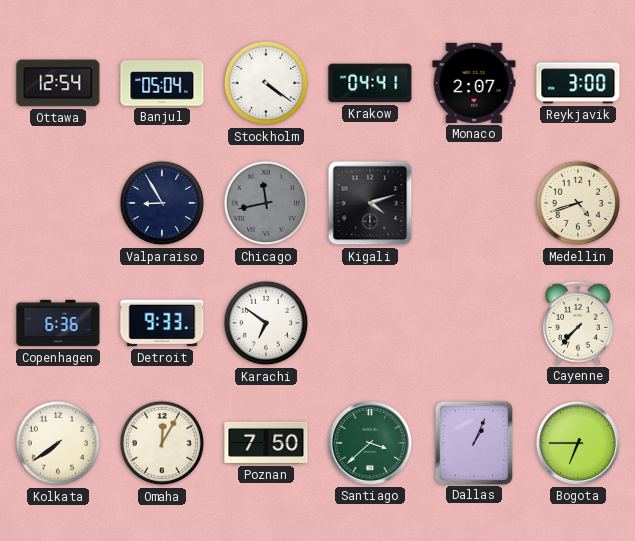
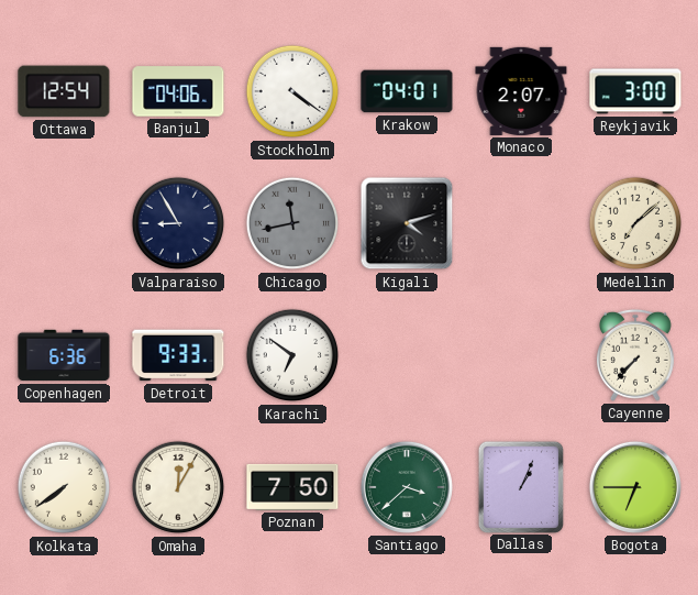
Banjul: 05:04 -> 04:06 (178, 91)
Krakow: 04:41 -> 04:01 (407, 91)
Medellin: 4:42 -> 7:08 (635, 223)
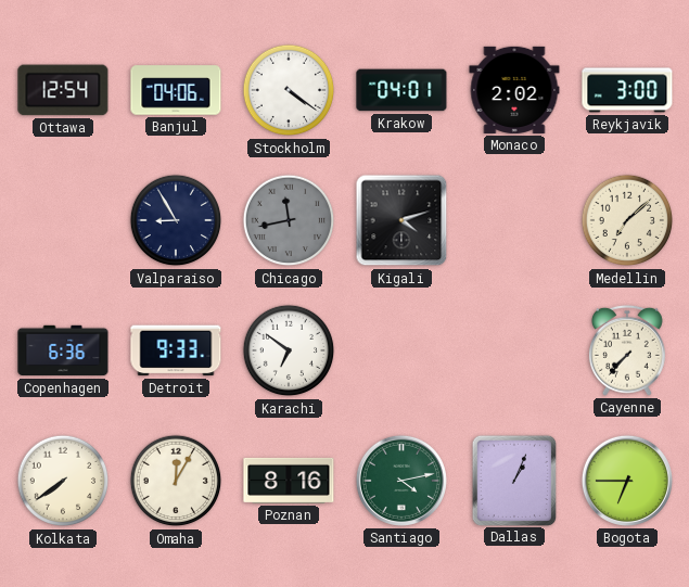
Monaco: 2:07 -> 2:02 (514, 90)
Poznan: 7:50 -> 8:16 (289, 481)
Santiago: 3:38 -> 4:13 (401, 481)
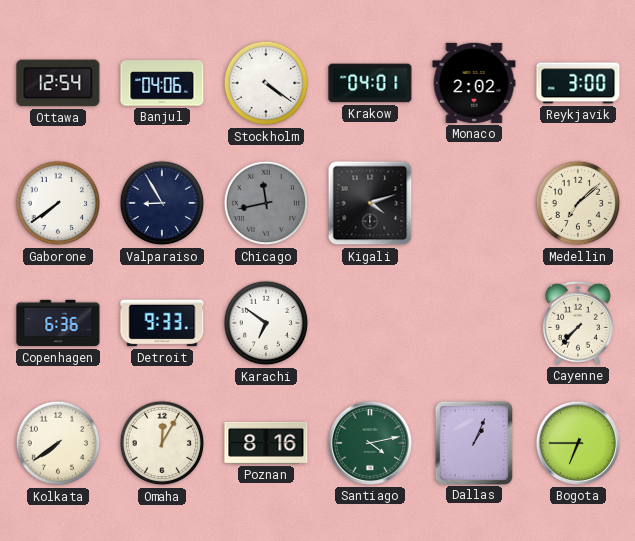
Gaborone: none -> 7:39 (58, 203)
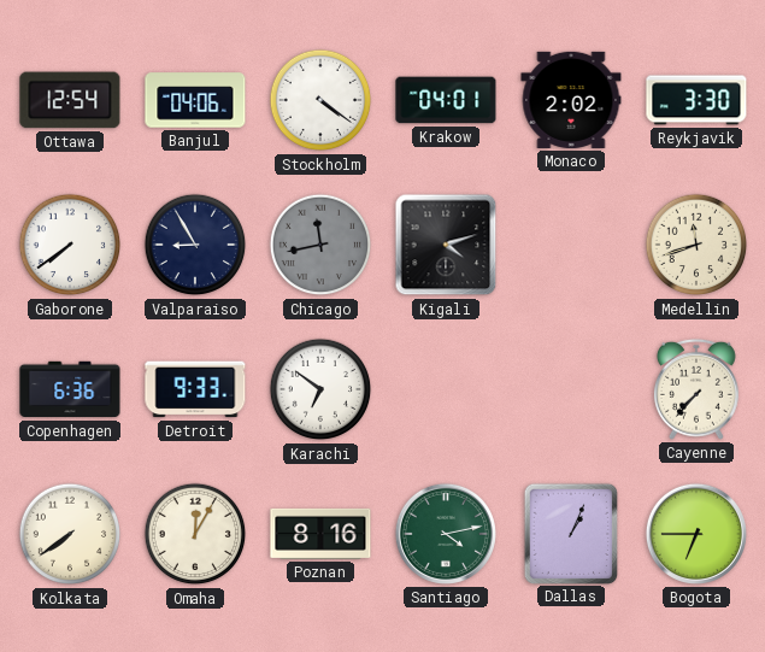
Reykjavik: 3:00 -> 3:30 (696, 100)
Medellin: 7:08 -> 11:42 (696, 245)
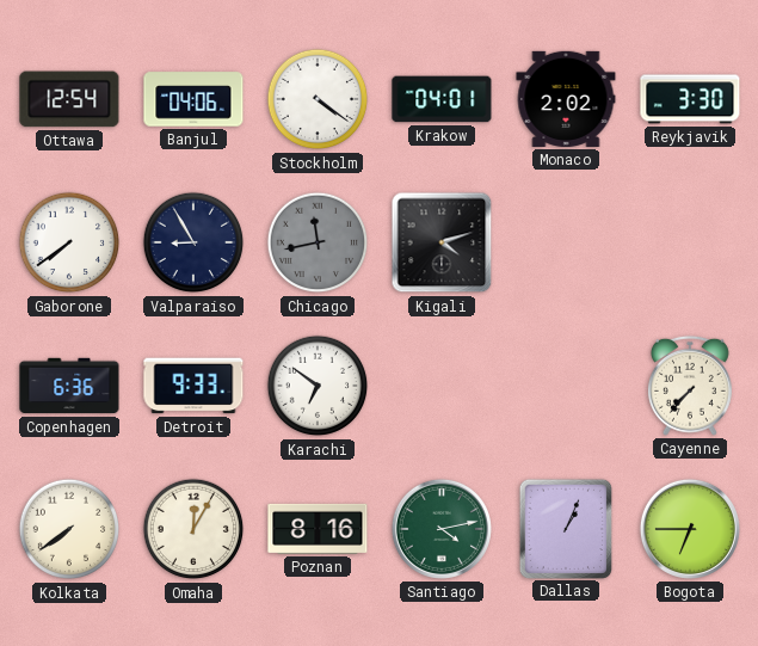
Medellin: 11:42 -> none (696, 245)
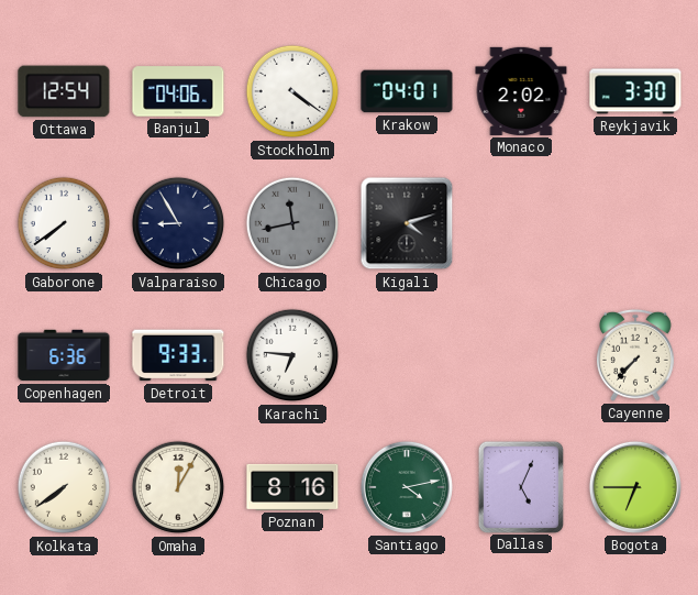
Karachi: 6:51 -> 6:46 (292, 355)
Dallas: 1:04 -> 5:04 (520, 486)
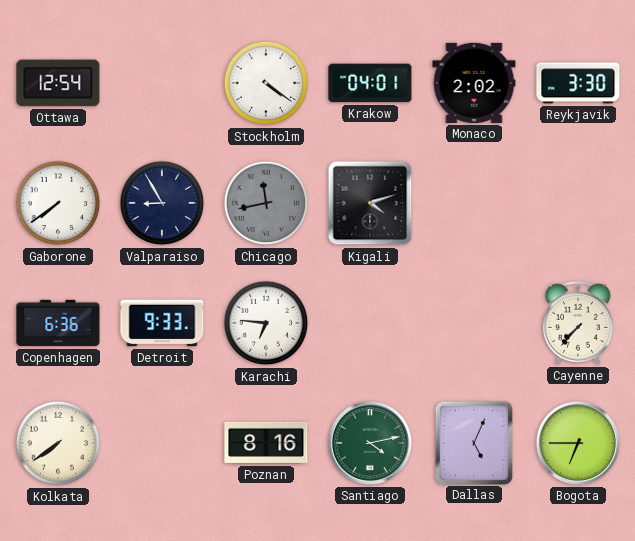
Banjul: 04:06 -> none (178, 91)
Omaha: 12:05 -> none (178, 487)
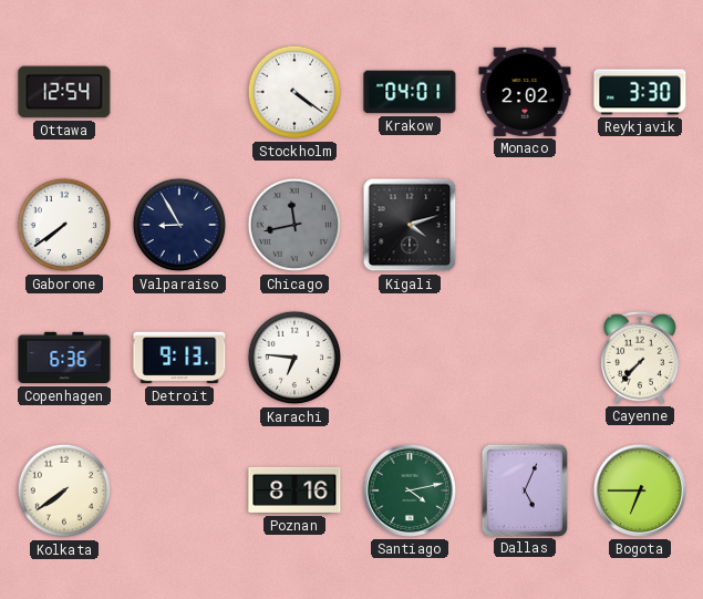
Detroit: 9:33 -> 9:13 (179, 358)
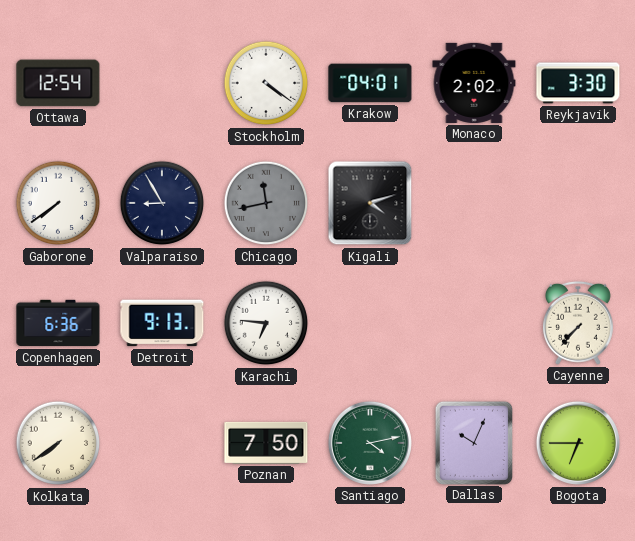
Poznan: 8:16 -> 7:50 (266, 443)
Dallas: 5:04 -> 10:04 (473, 442)
